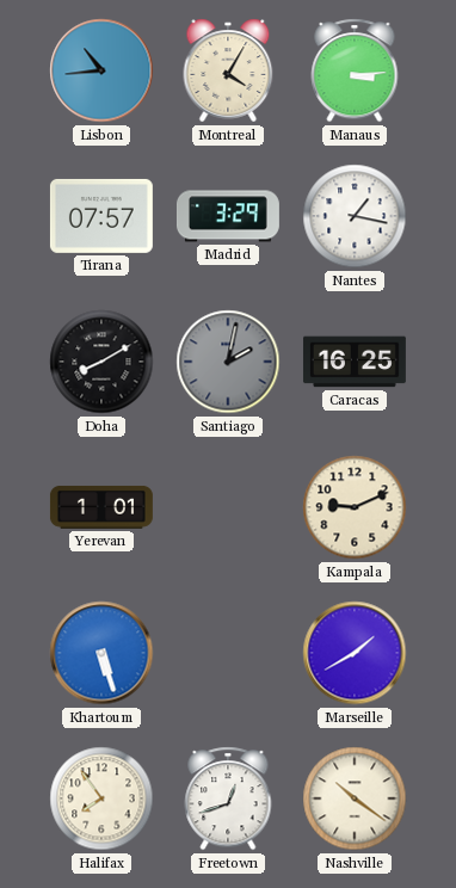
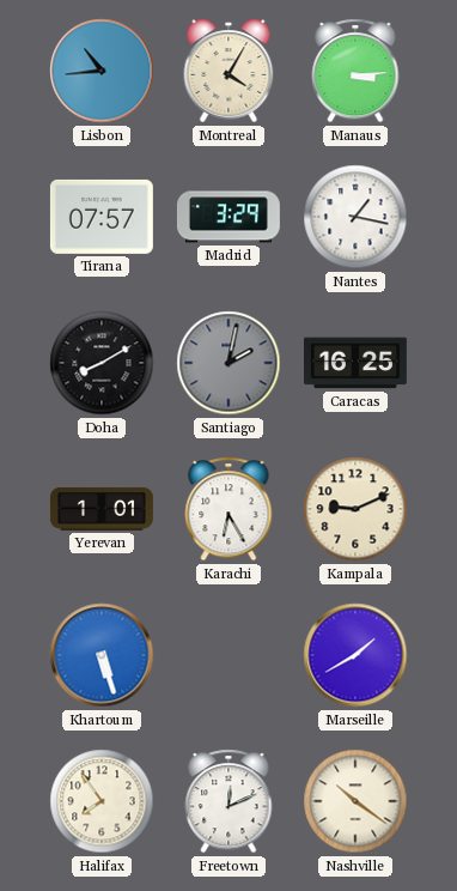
Karachi: none -> 6:25 (228, 509)
Freetown: 12:42 -> 12:11 (228, 801)
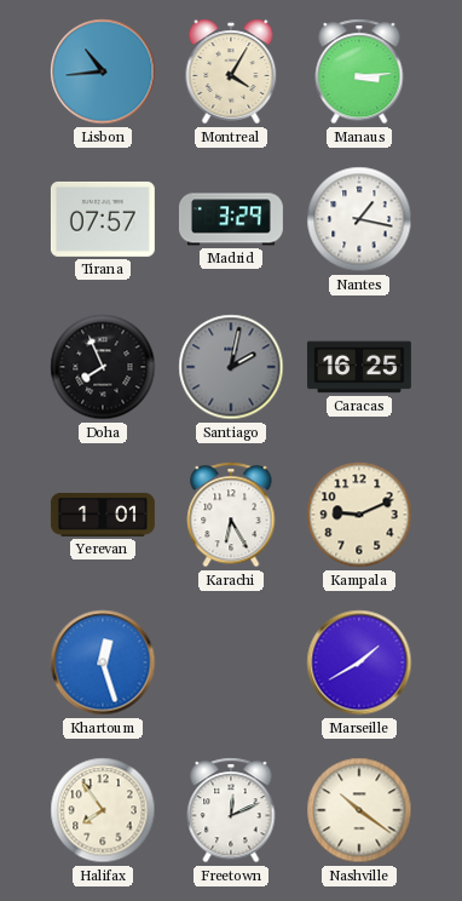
Doha: 8:10 -> 7:56 (103, 367)
Khartoum: 5:27 -> 12:27 (103, 662)
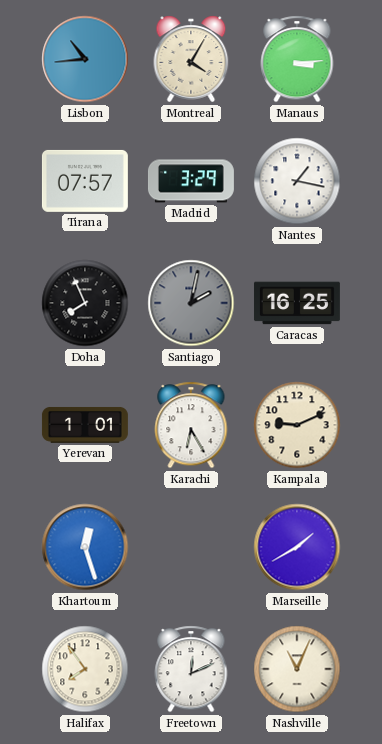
Nashville: 10:21 -> 11:04 (297, 669)
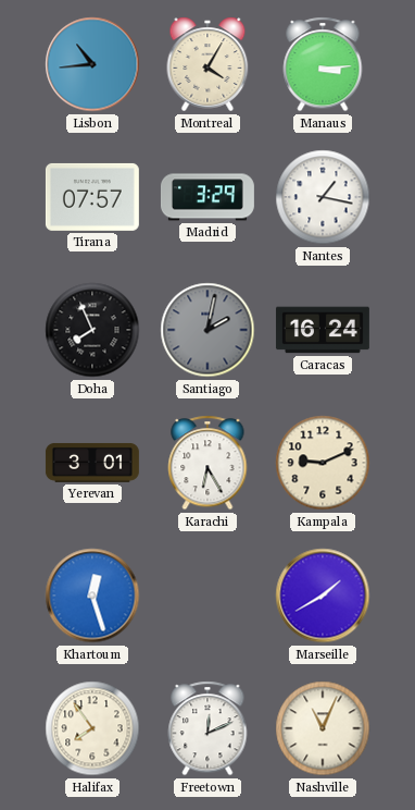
Caracas: 16:25 -> 16:24 (323, 330)
Yerevan: 1:01 -> 3:01 (92, 463)
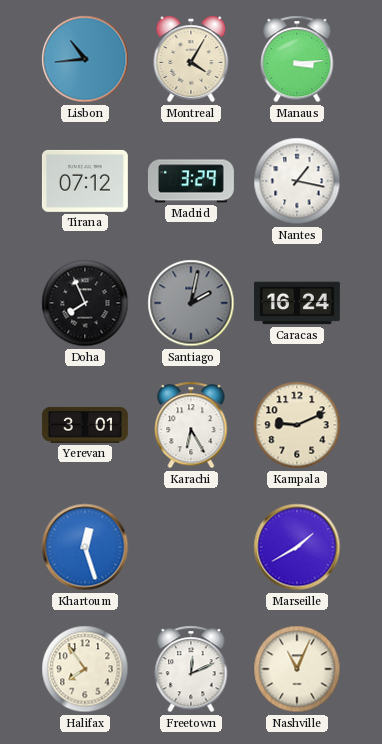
Tirana: 07:57 -> 07:12 (85, 181)
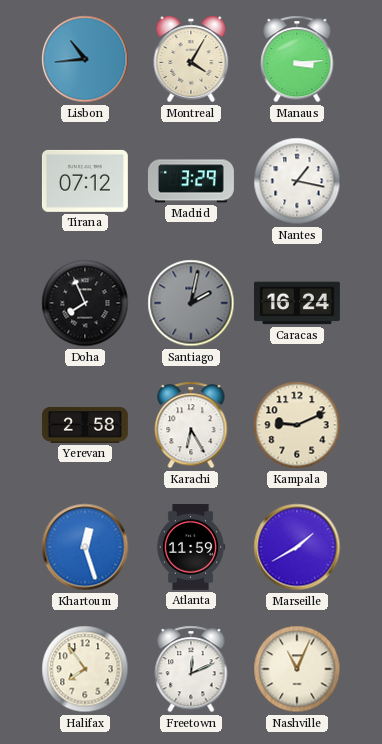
Yerevan: 3:01 -> 2:58 (85, 425)
Atlanta: none -> 11:59 (191, 547)
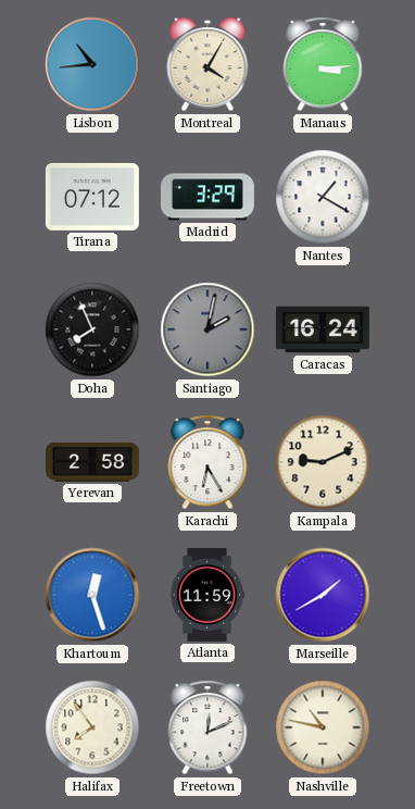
Nantes: 1:17 -> 1:20 (323, 197)
Nashville: 11:04 -> 10:47 (323, 727)
